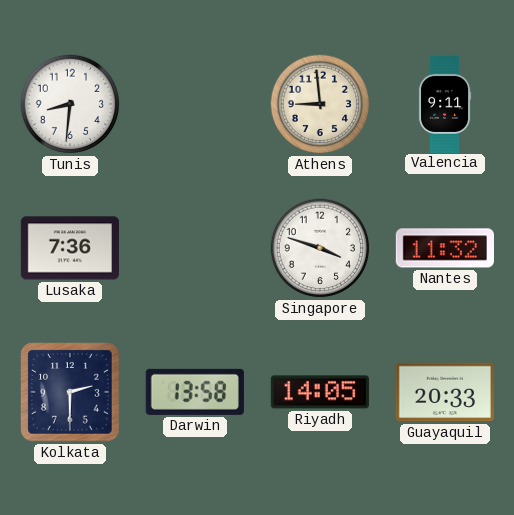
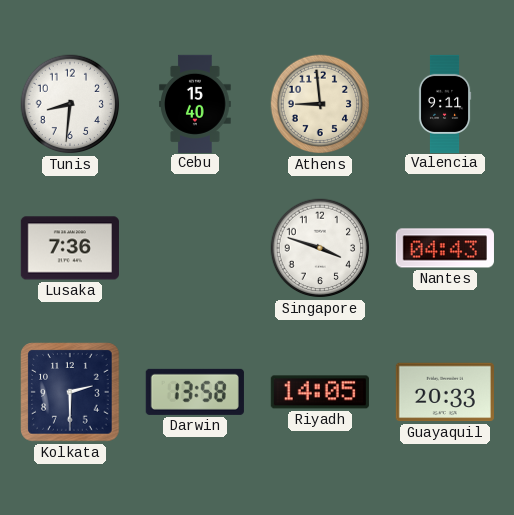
Cebu: none -> 15:40 (195, 103)
Nantes: 11:32 -> 04:43 (445, 248)
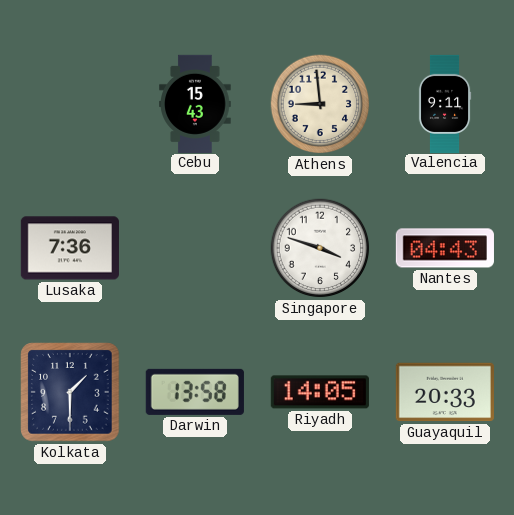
Tunis: 8:31 -> none (70, 104)
Cebu: 15:40 -> 15:43 (195, 103)
Kolkata: 2:30 -> 1:30 (70, 392)
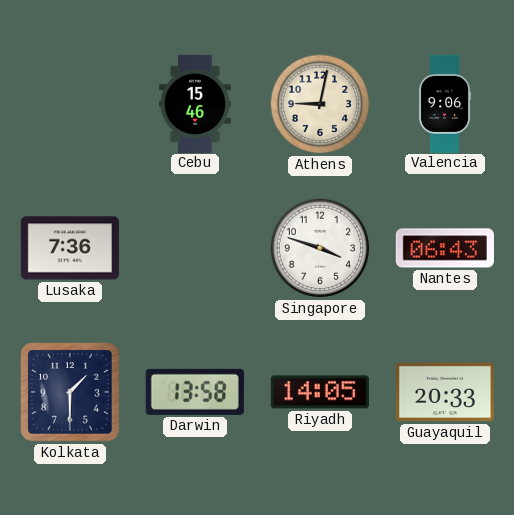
Cebu: 15:43 -> 15:46 (195, 103)
Athens: 8:59 -> 9:02 (320, 104)
Valencia: 9:11 -> 9:06 (445, 103)
Nantes: 04:43 -> 06:43 (445, 248)
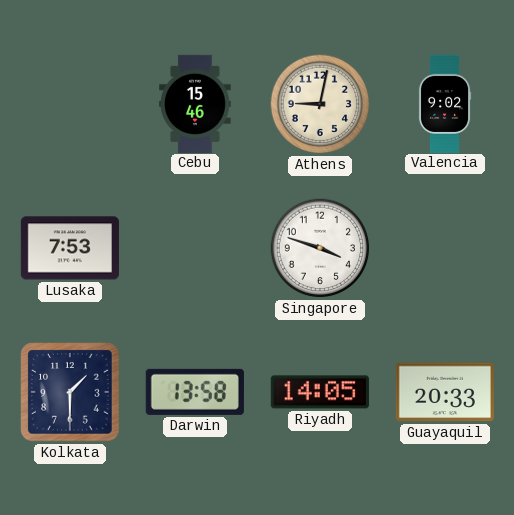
Valencia: 9:06 -> 9:02 (445, 103)
Lusaka: 7:36 -> 7:53 (70, 248)
Nantes: 06:43 -> none (445, 248)
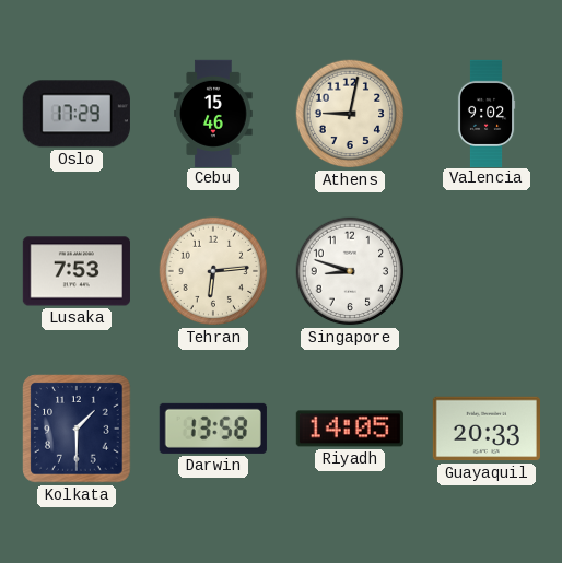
Oslo: none -> 17:29 (77, 114)
Tehran: none -> 6:14 (213, 271)
Singapore: 3:48 -> 8:48 (350, 271)
